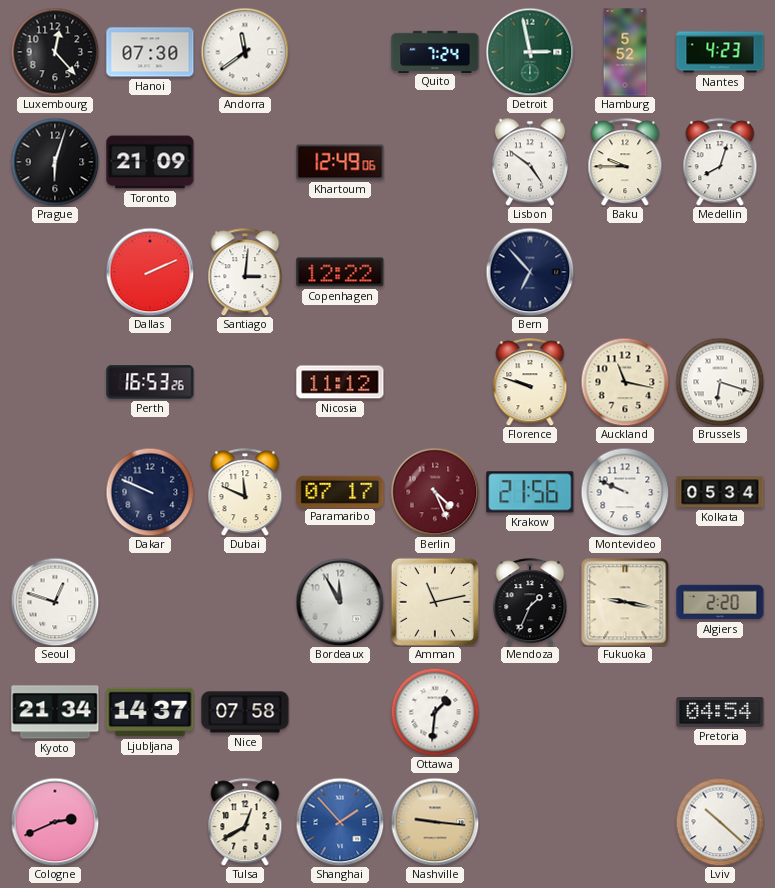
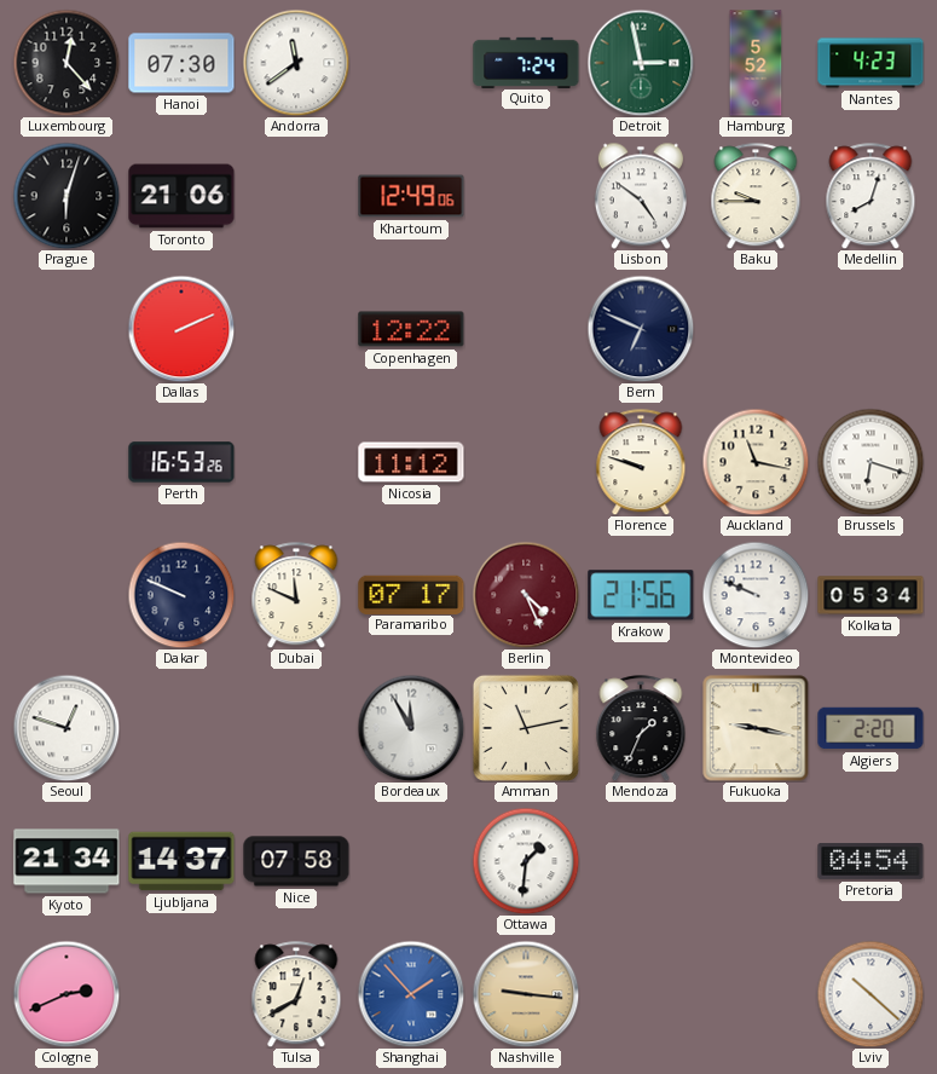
Toronto: 21:09 -> 21:06 (181, 196)
Santiago: 3:01 -> none (245, 272)
Bern: 6:53 -> 6:49 (641, 329)
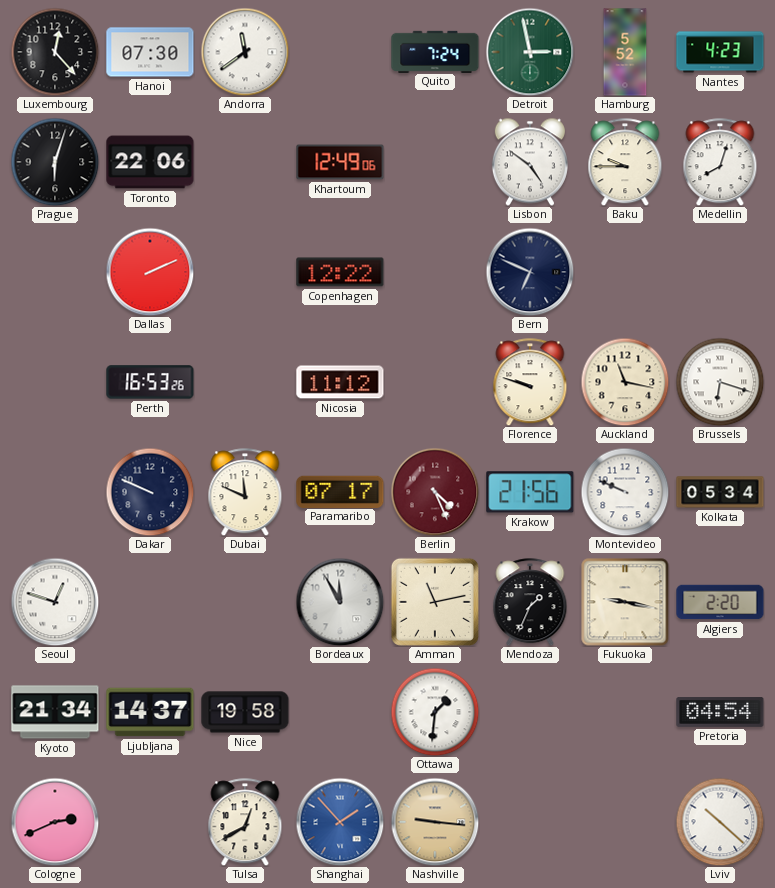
Toronto: 21:06 -> 22:06 (150, 162)
Nice: 07:58 -> 19:58 (245, 712)
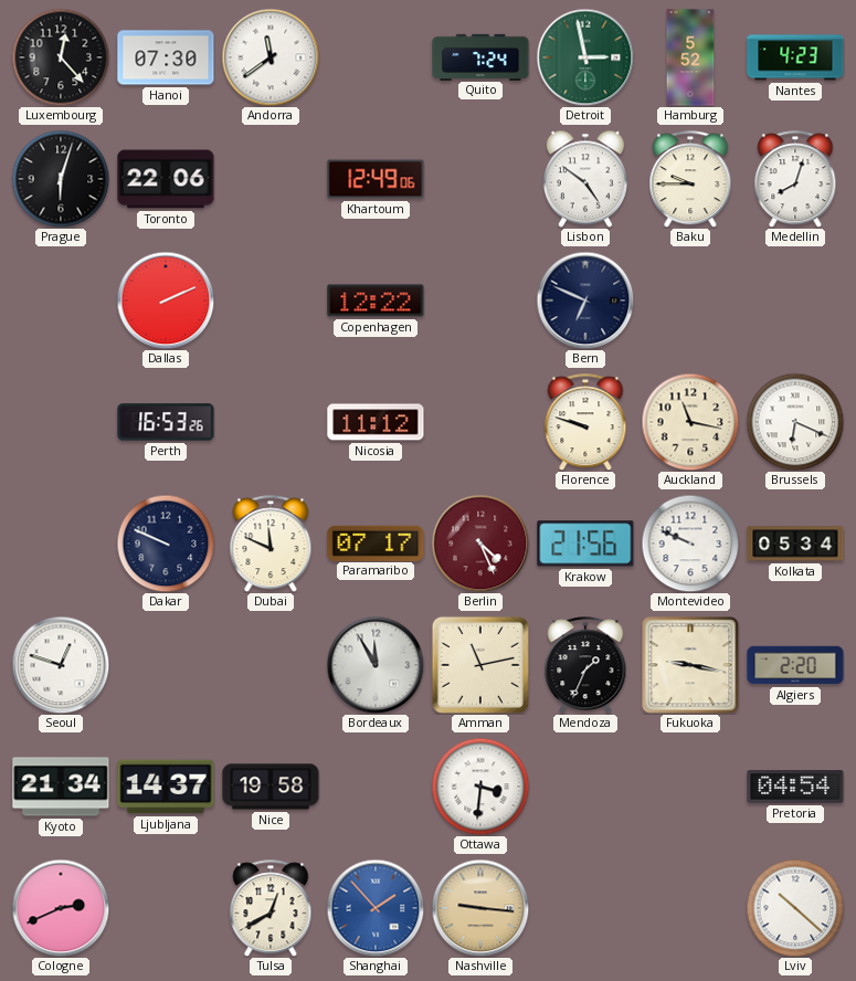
Brussels: 6:18 -> 6:19 (795, 422)
Ottawa: 1:31 -> 3:31 (480, 787)
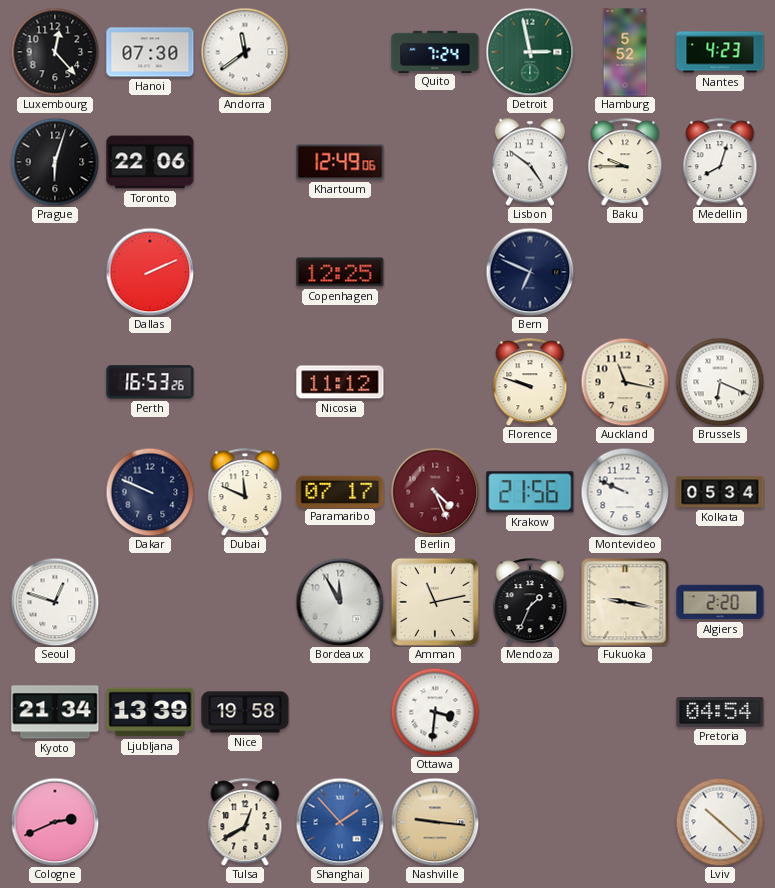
Copenhagen: 12:22 -> 12:25 (340, 272)
Ljubljana: 14:37 -> 13:39 (150, 712)
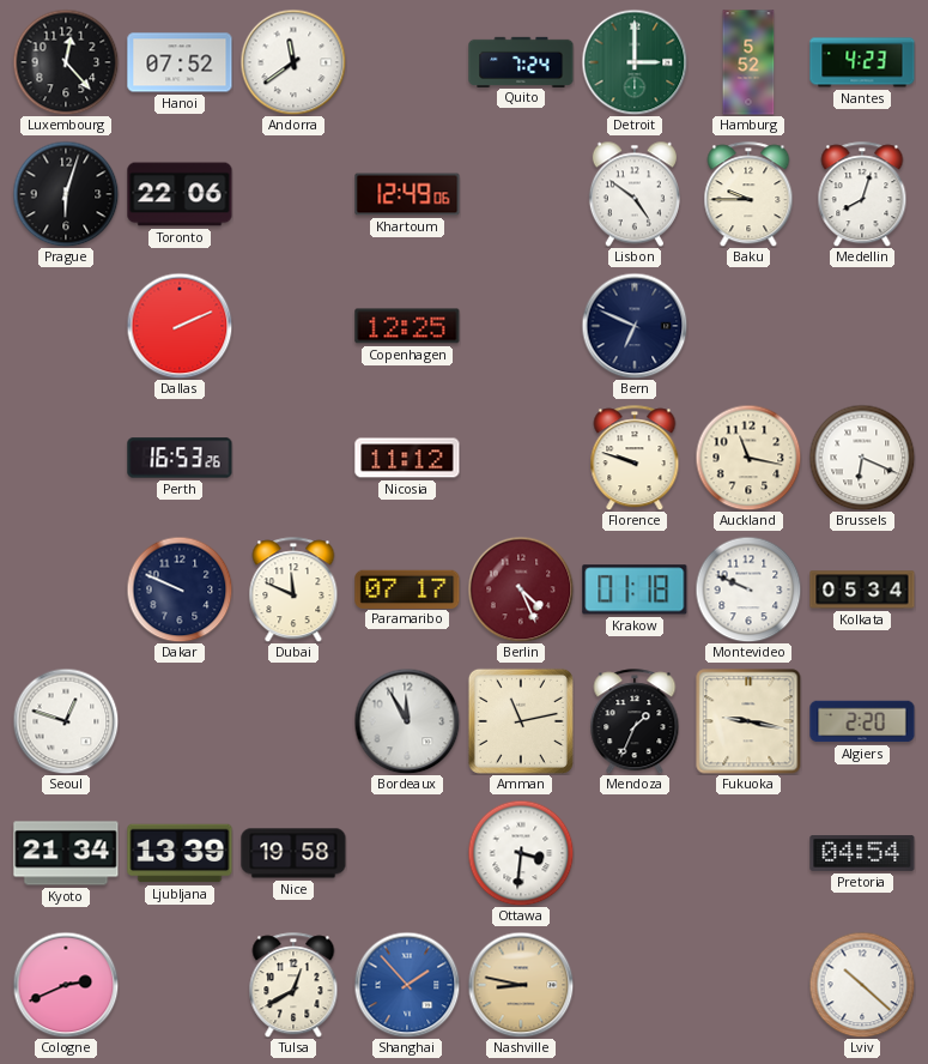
Hanoi: 07:30 -> 07:52 (180, 62)
Detroit: 2:58 -> 3:00 (635, 62)
Krakow: 21:56 -> 01:18 (635, 590)
Nashville: 9:16 -> 8:47 (521, 985)
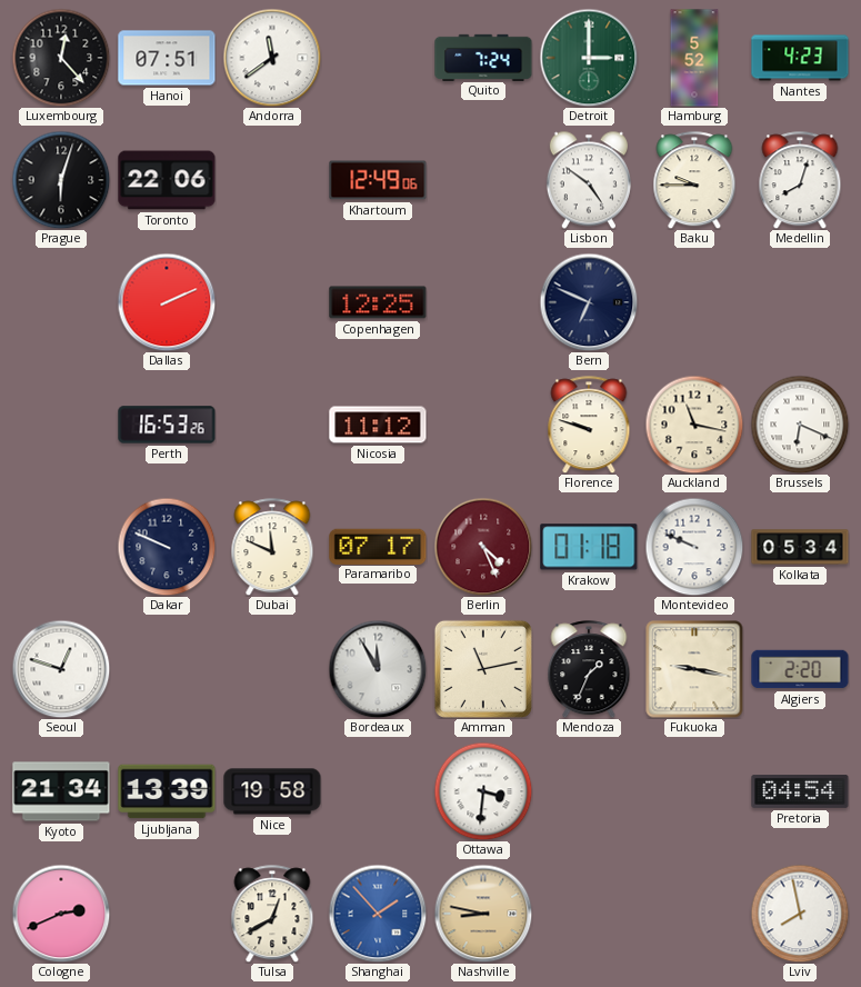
Hanoi: 07:52 -> 07:51 (167, 58)
Lviv: 10:22 -> 7:58 (800, 914)
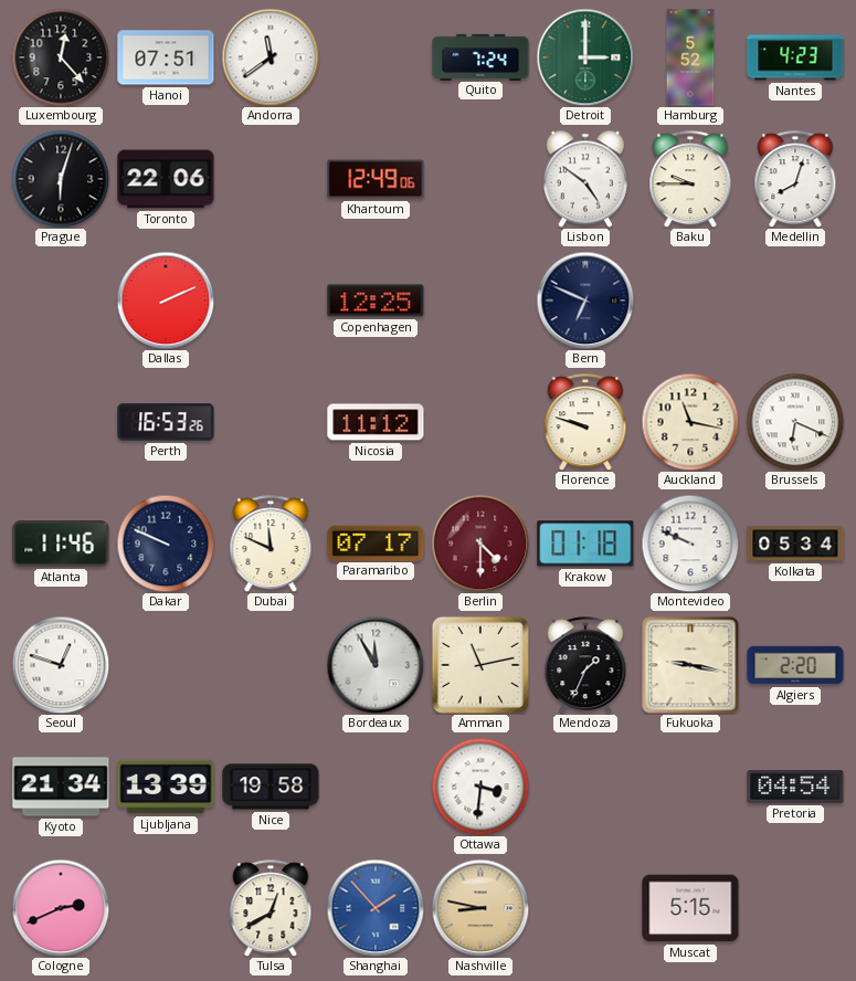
Atlanta: none -> 11:46 (61, 544)
Berlin: 4:26 -> 4:30 (480, 544)
Muscat: none -> 5:15 (690, 908)
Lviv: 7:58 -> none (800, 914)
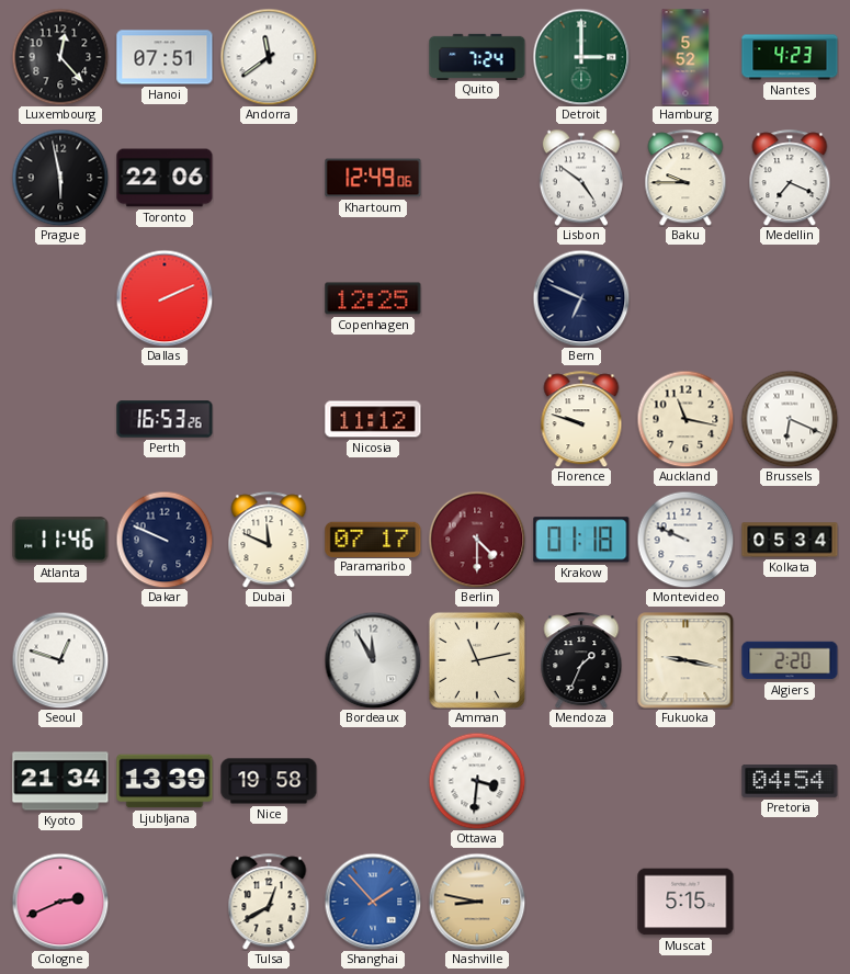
Prague: 6:03 -> 5:58 (60, 178)
Medellin: 8:03 -> 7:19 (790, 178)
